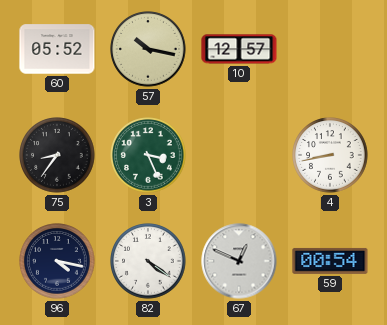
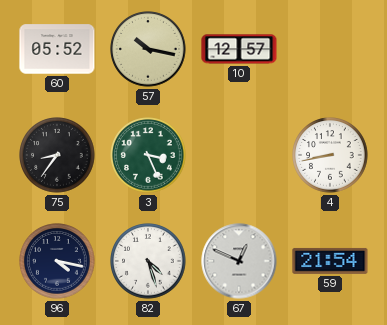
82: 4:21 -> 4:27 (148, 261)
59: 00:54 -> 21:54 (330, 261)
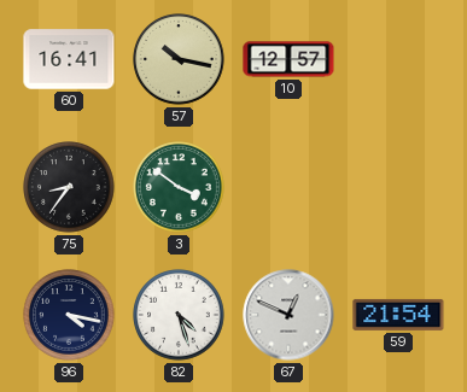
60: 05:52 -> 16:41 (69, 59)
3: 3:26 -> 3:51 (179, 187)
4: 8:43 -> none (330, 155)
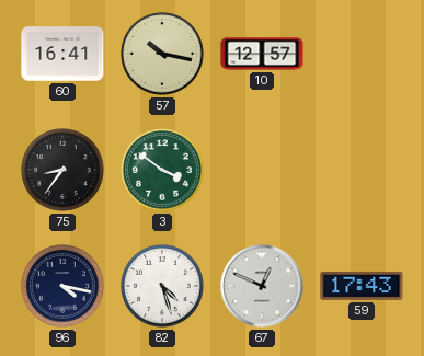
59: 21:54 -> 17:43 (362, 286)
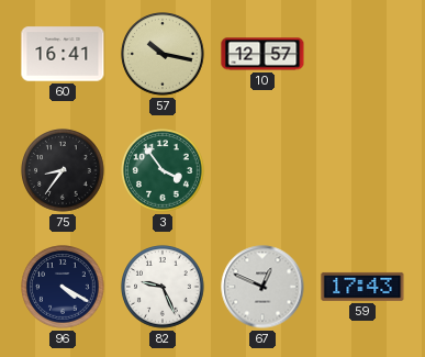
3: 3:51 -> 3:54 (163, 170)
96: 4:17 -> 4:20 (63, 287)
82: 4:27 -> 9:26 (163, 287)
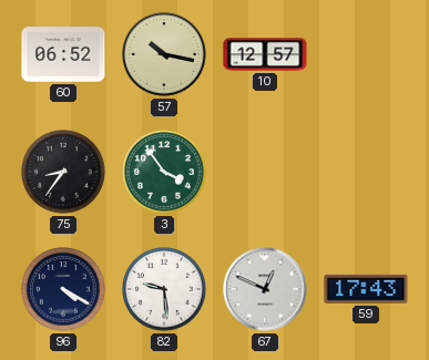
60: 16:41 -> 06:52 (63, 54)
82: 9:26 -> 9:29 (164, 289)
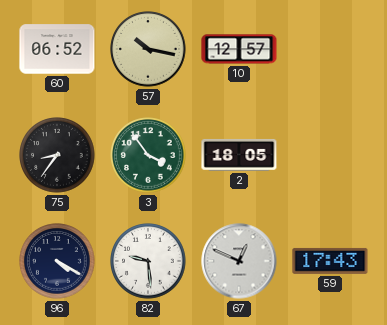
2: none -> 18:05 (239, 155)
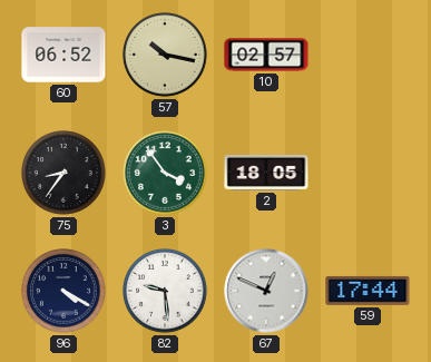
10: 12:57 -> 02:57 (266, 55)
59: 17:43 -> 17:44 (368, 291)
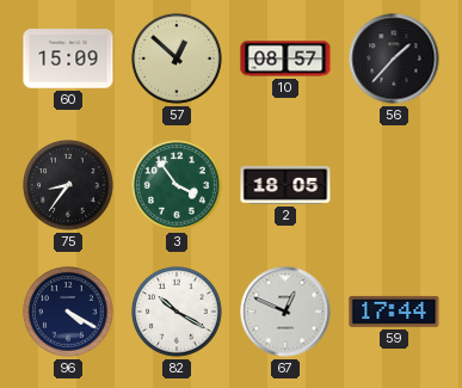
60: 06:52 -> 15:09 (68, 58)
57: 10:17 -> 12:52 (177, 58)
10: 02:57 -> 08:57 (285, 58)
56: none -> 1:37 (394, 58)
82: 9:29 -> 10:20 (177, 312)
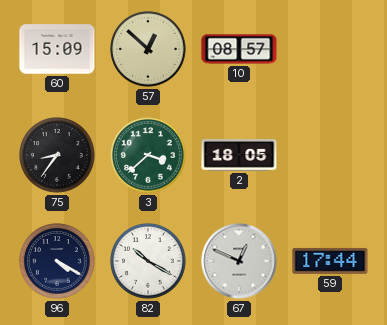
56: 1:37 -> none (394, 58)
3: 3:54 -> 3:38 (148, 155)
